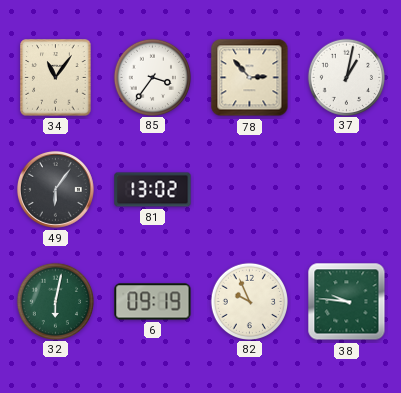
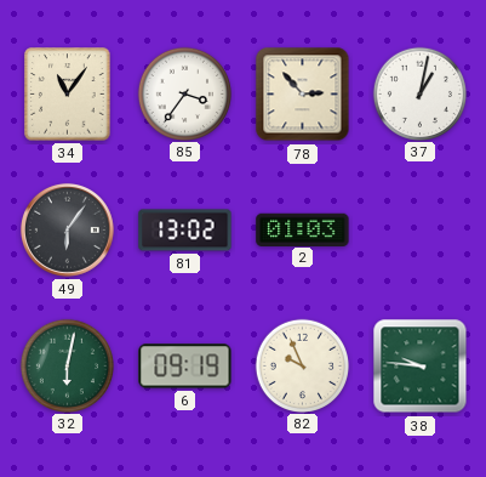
2: none -> 01:03 (303, 229)
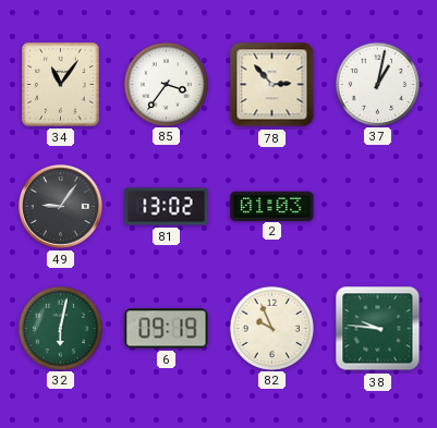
49: 6:06 -> 9:06 (60, 206)
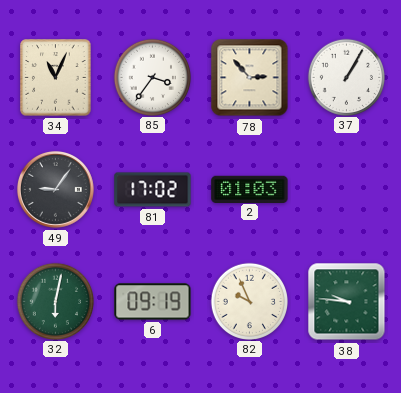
34: 11:06 -> 11:04 (56, 78)
37: 1:02 -> 1:05 (346, 77)
81: 13:02 -> 17:02 (153, 190)
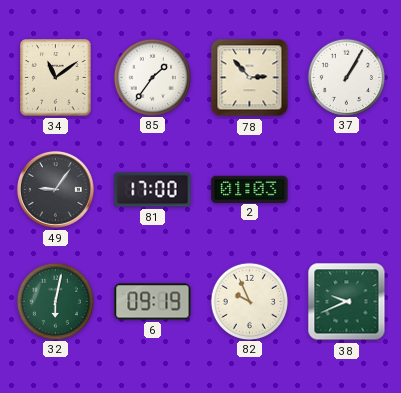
34: 11:04 -> 11:09 (56, 78)
85: 3:36 -> 1:36 (152, 77)
81: 17:02 -> 17:00 (153, 190)
38: 9:46 -> 9:41 (347, 302)
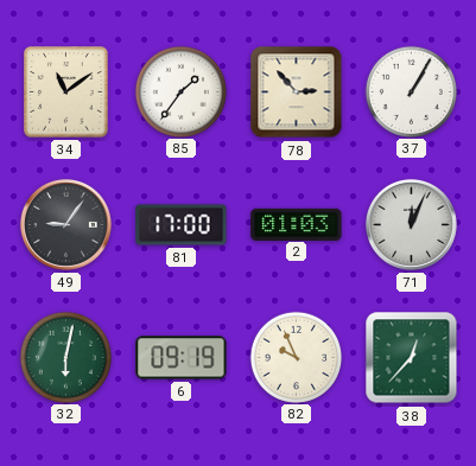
71: none -> 12:04 (411, 224)
38: 9:41 -> 12:37 (412, 358)
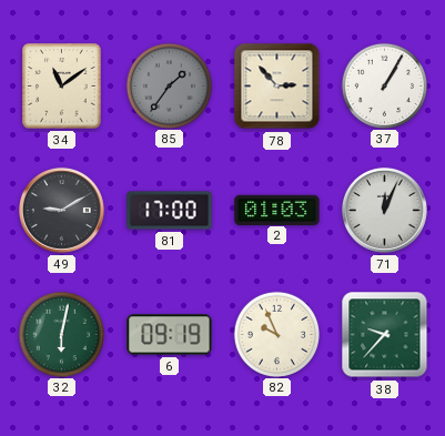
85 dial: white -> grey (169, 85)
49: 9:06 -> 9:10 (61, 210)
38: 12:37 -> 9:37 (385, 335)
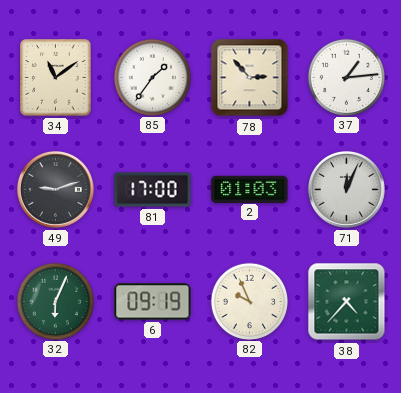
85 dial: grey -> white (152, 77)
37: 1:05 -> 1:14 (346, 77)
49: 9:10 -> 9:12 (55, 189)
32: 6:02 -> 6:04 (55, 301)
38: 9:37 -> 4:37 (347, 302)
